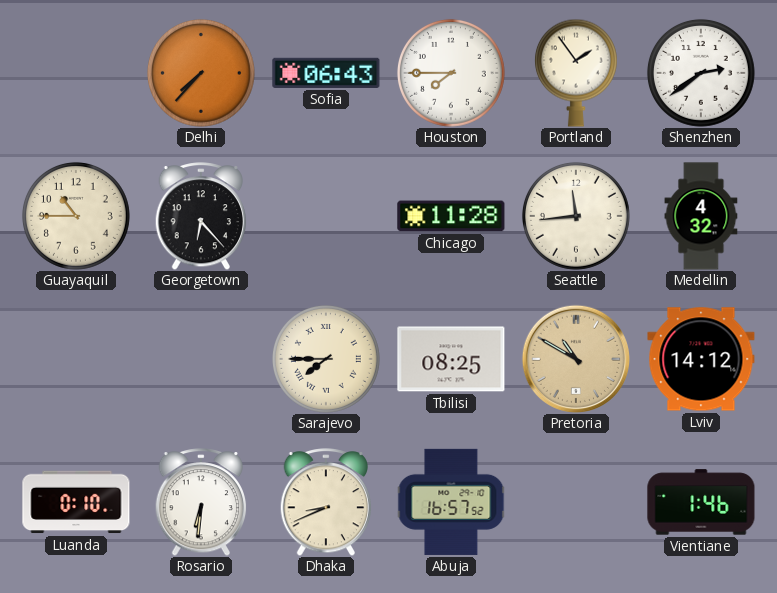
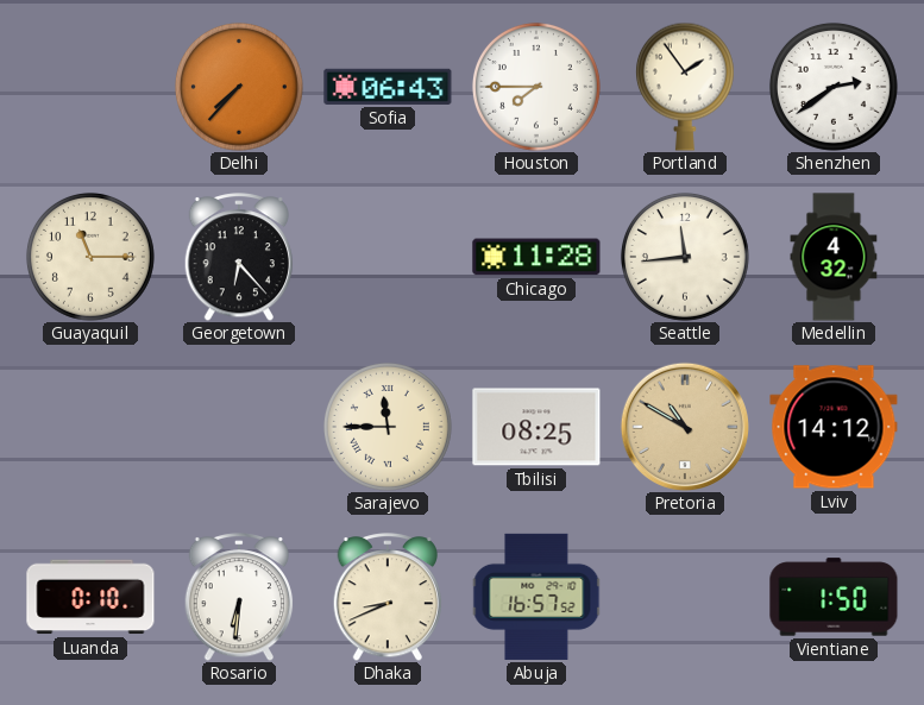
Guayaquil: 10:45 -> 11:15 (90, 257)
Sarajevo: 7:45 -> 11:45 (388, 427)
Vientiane: 1:46 -> 1:50 (834, 597)
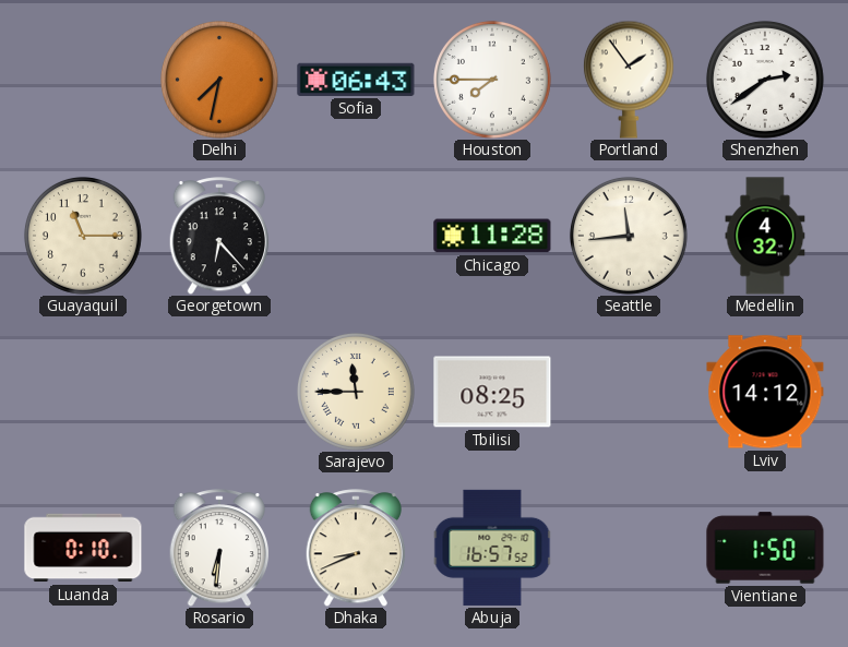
Delhi: 7:37 -> 7:32 (219, 80)
Pretoria: 10:50 -> none (684, 426)
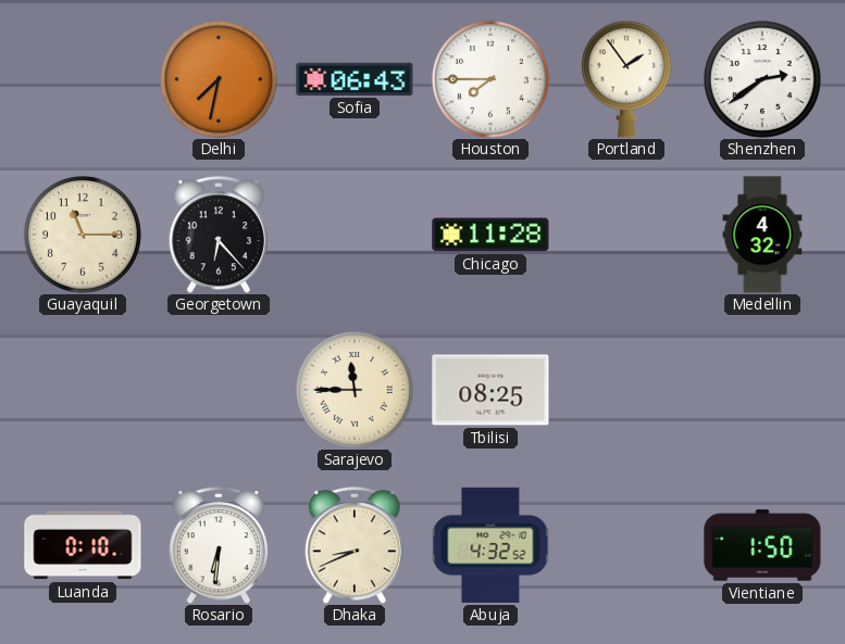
Seattle: 11:44 -> none (629, 236)
Lviv: 14:12 -> none (765, 392)
Abuja: 16:57 -> 4:32 (490, 545)
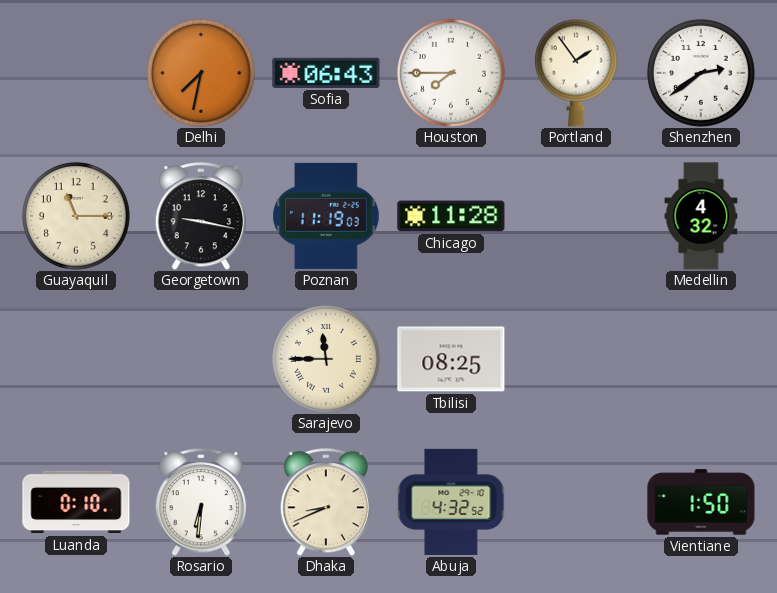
Georgetown: 6:23 -> 9:17 (201, 216)
Poznan: none -> 11:19 (326, 216)
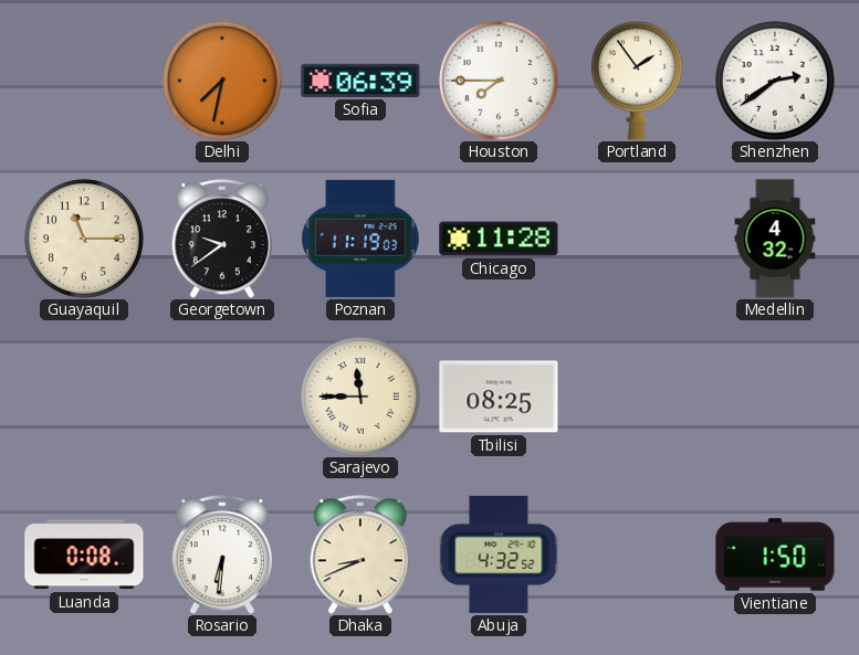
Sofia: 06:43 -> 06:39 (360, 81)
Georgetown: 9:17 -> 9:39 (222, 239)
Luanda: 0:10 -> 0:08 (84, 554)
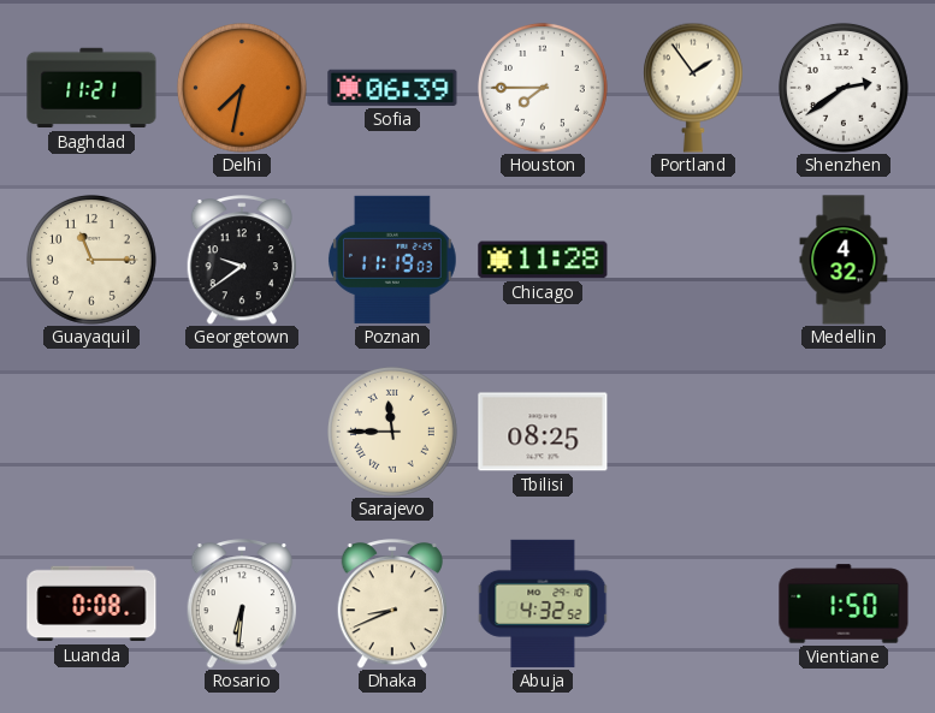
Baghdad: none -> 11:21 (91, 88)
